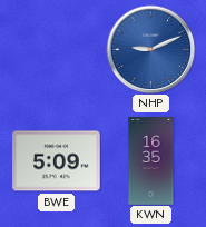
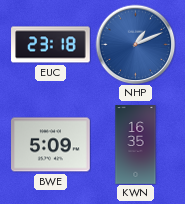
EUC: none -> 23:18 (51, 45)
NHP: 9:11 -> 1:11 (135, 44)
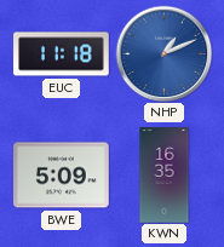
EUC: 23:18 -> 11:18 (62, 54)
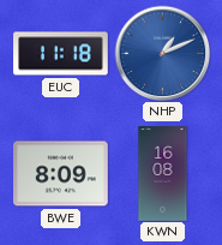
BWE: 5:09 -> 8:09 (61, 174)
KWN: 16:35 -> 16:08 (163, 174)
